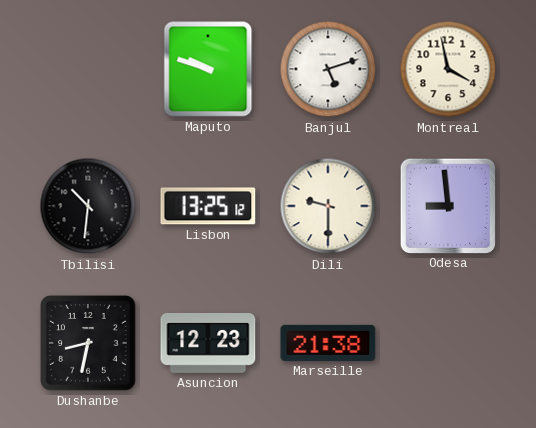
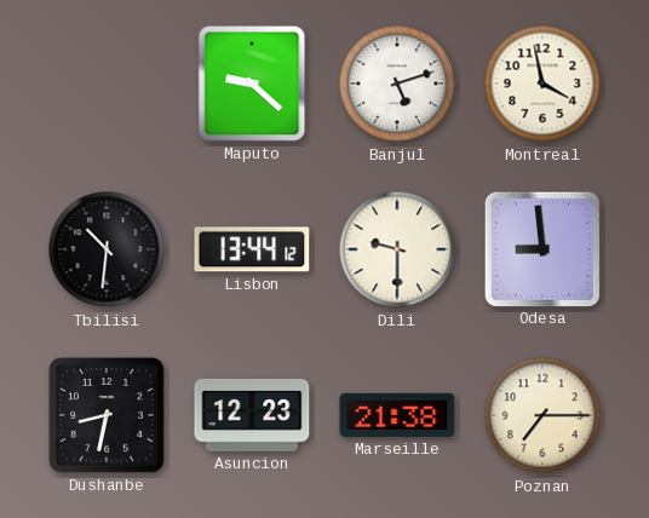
Maputo: 9:48 -> 9:22 (252, 84)
Lisbon: 13:25 -> 13:44 (252, 249)
Poznan: none -> 7:15 (542, 415)
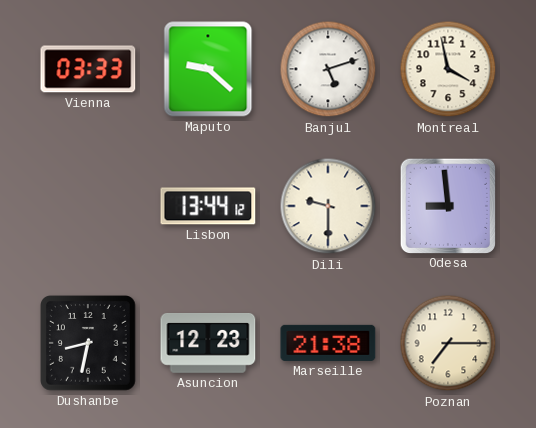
Vienna: none -> 03:33 (88, 69)
Tbilisi: 10:31 -> none (107, 249)
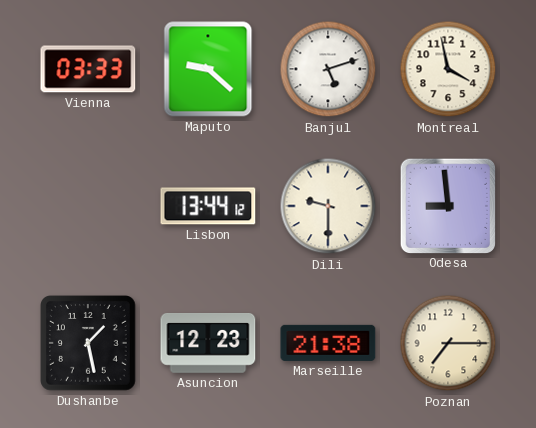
Dushanbe: 8:32 -> 1:28 (89, 344)
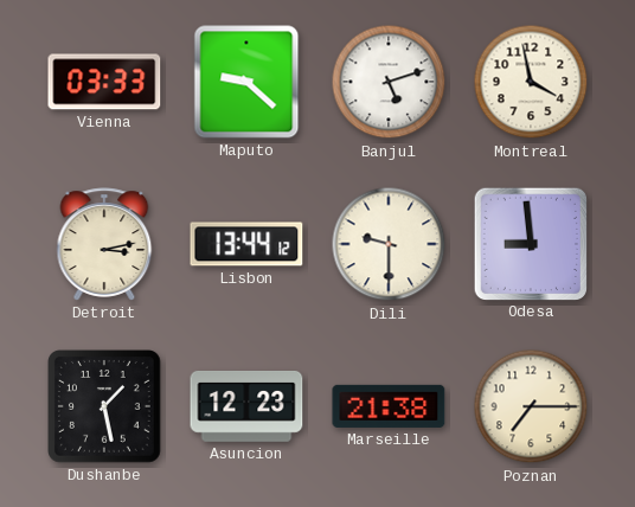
Detroit: none -> 3:13 (104, 244)
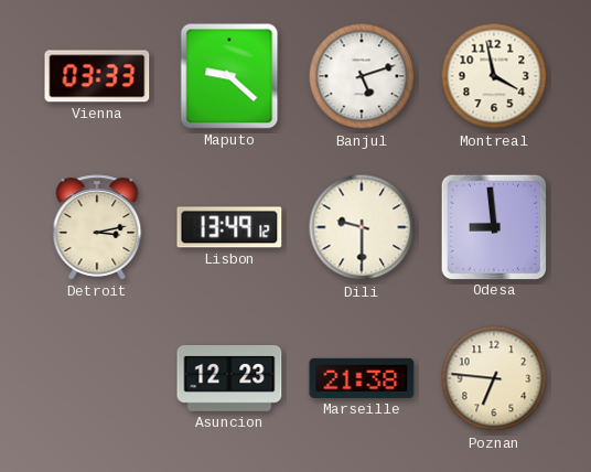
Lisbon: 13:44 -> 13:49 (229, 227)
Dushanbe: 1:28 -> none (105, 407)
Poznan: 7:15 -> 6:46 (494, 378)
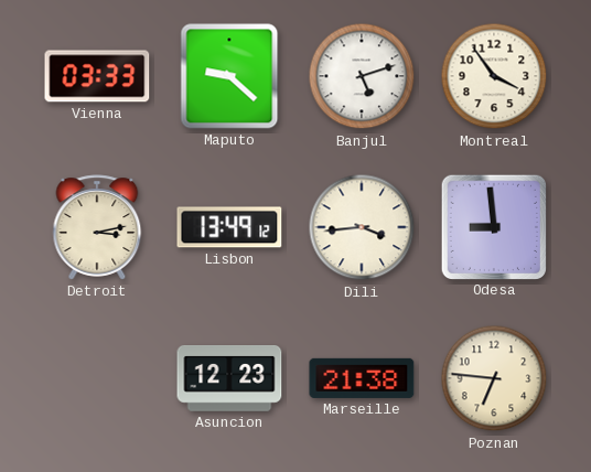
Montreal: 3:58 -> 3:54 (494, 76)
Dili: 9:30 -> 3:44 (362, 227)
